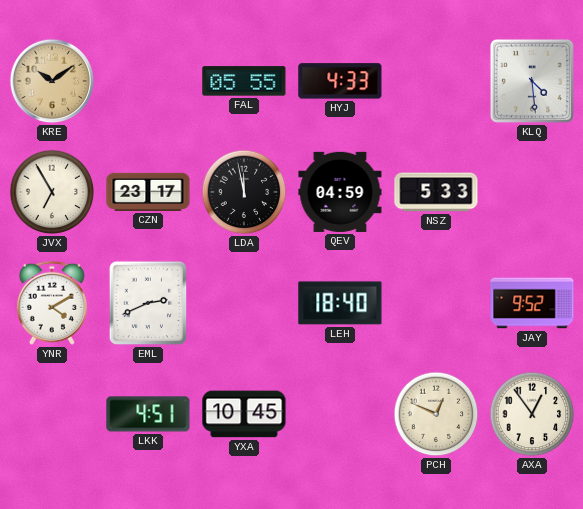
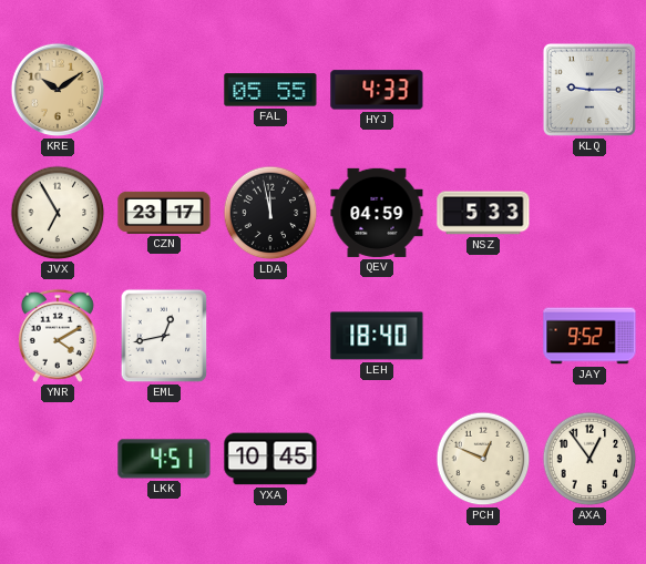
KLQ: 4:29 -> 9:15 (589, 90)
EML: 2:41 -> 12:43 (164, 336)
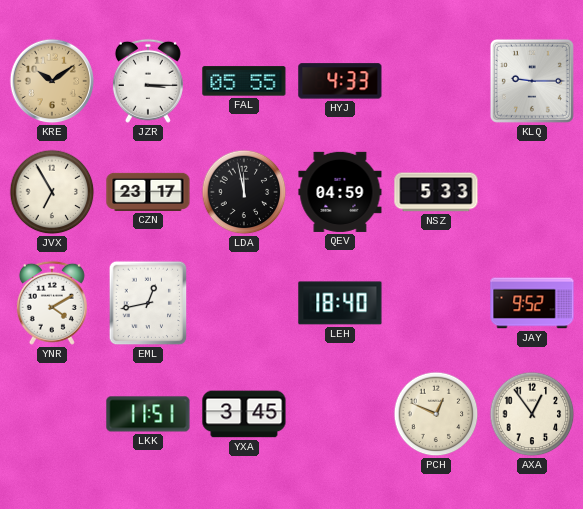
JZR: none -> 3:15 (148, 81)
LKK: 4:51 -> 11:51 (148, 414)
YXA: 10:45 -> 3:45 (244, 414)
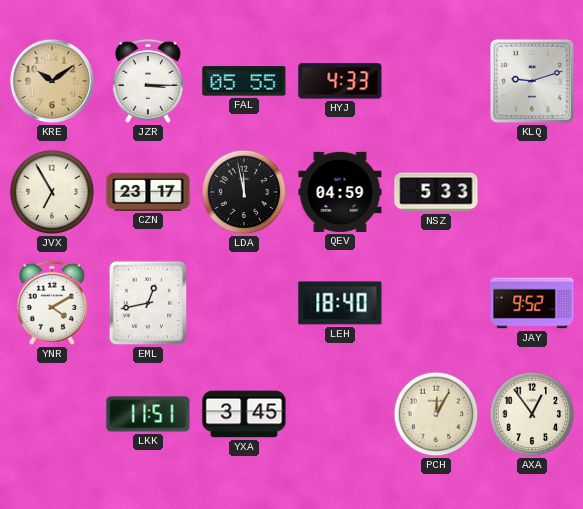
KLQ: 9:15 -> 9:12 (532, 81)
PCH: 12:49 -> 12:05 (436, 414)
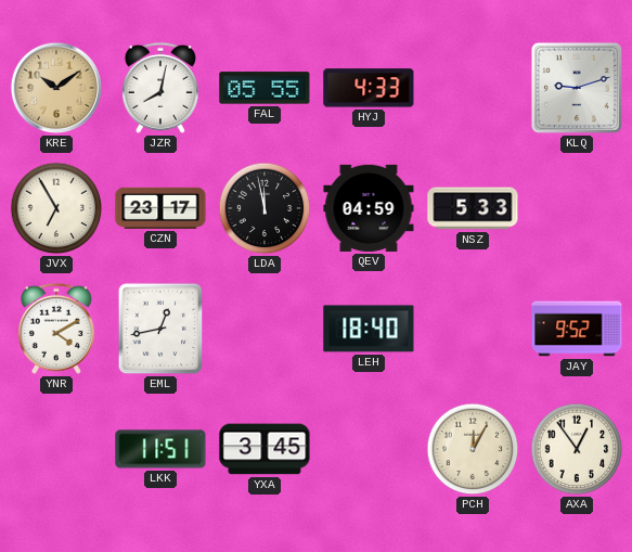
JZR: 3:15 -> 8:02 (160, 88)
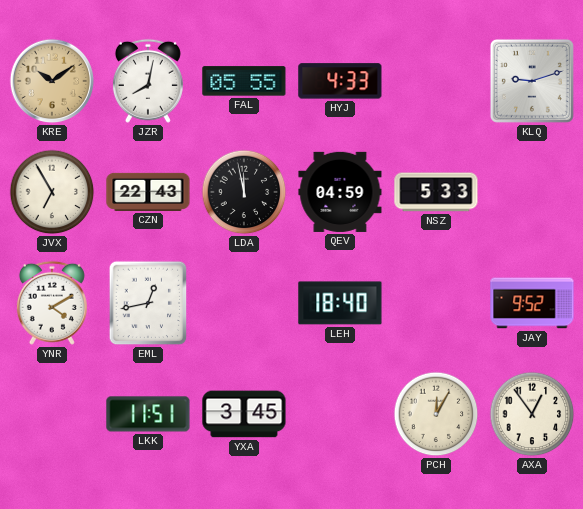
CZN: 23:17 -> 22:43 (148, 192)
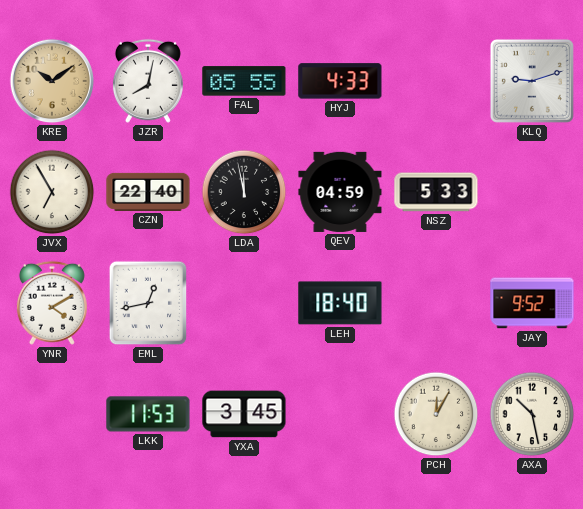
CZN: 22:43 -> 22:40 (148, 192)
LKK: 11:51 -> 11:53 (148, 414)
AXA: 12:54 -> 10:28 (532, 414)
